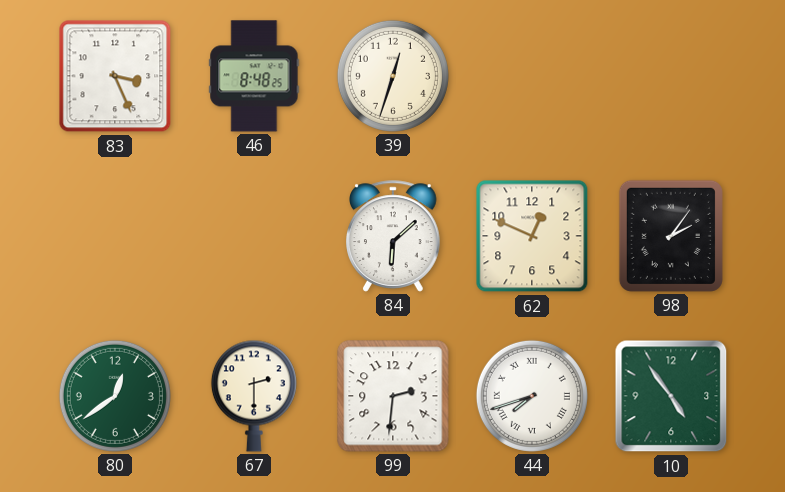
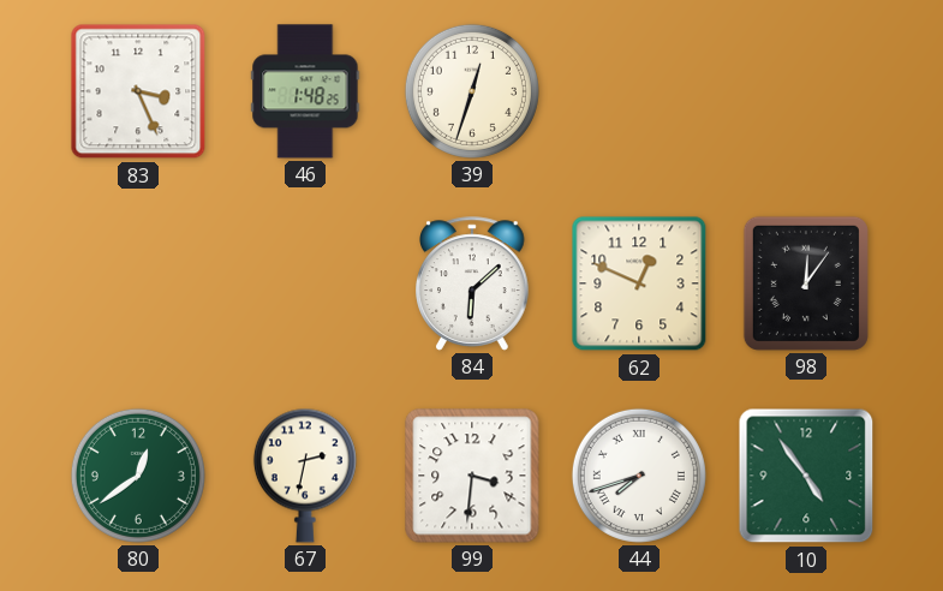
46: 8:48 -> 1:48 (305, 91)
98: 2:06 -> 12:06 (806, 283)
67: 2:30 -> 2:32 (305, 476)
99: 2:31 -> 3:31 (472, 476)
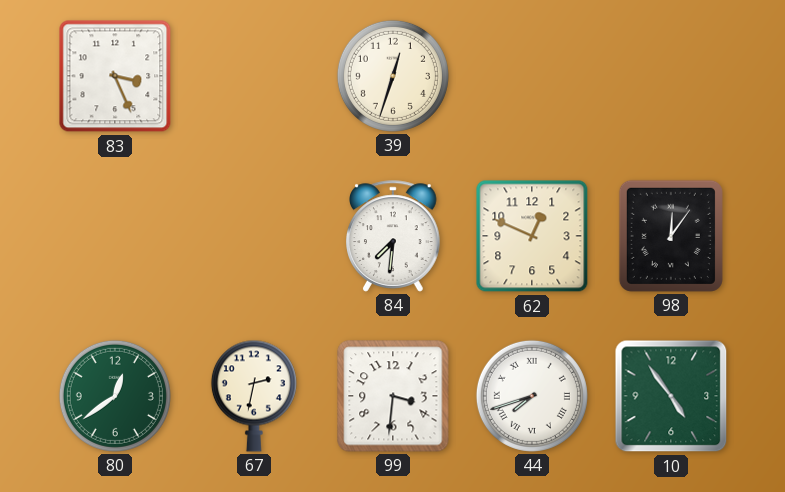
46: 1:48 -> none (305, 91)
84: 6:08 -> 7:31 (393, 236)
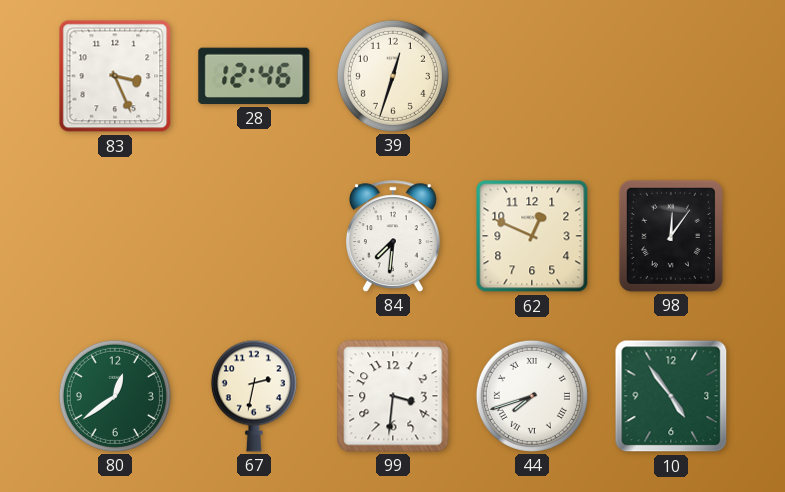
28: none -> 12:46 (254, 76)
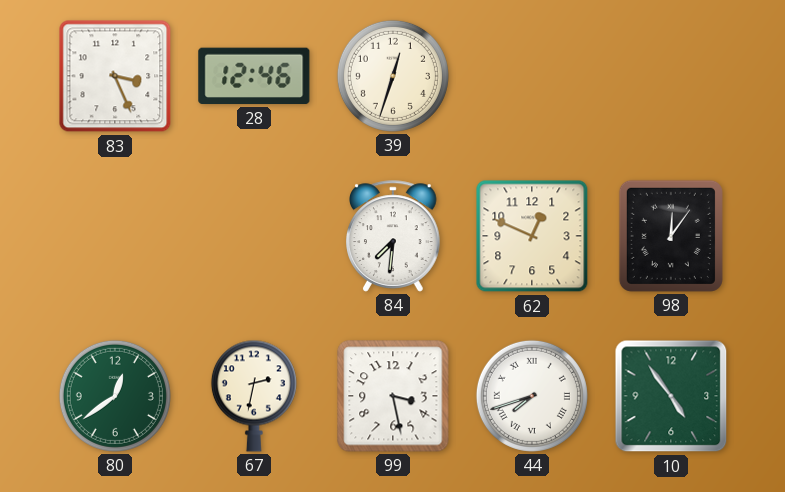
99: 3:31 -> 3:28 (393, 396)
